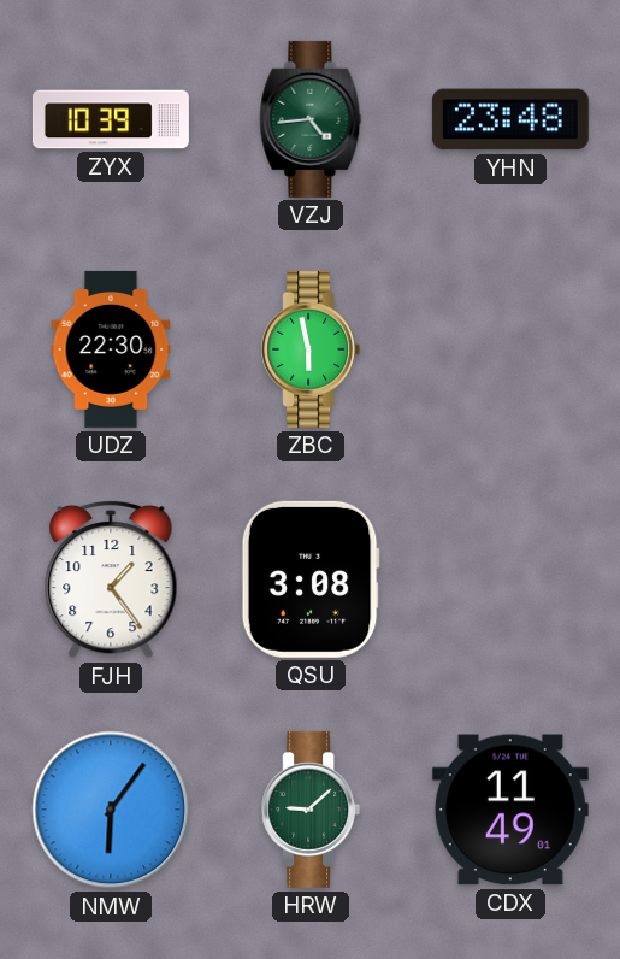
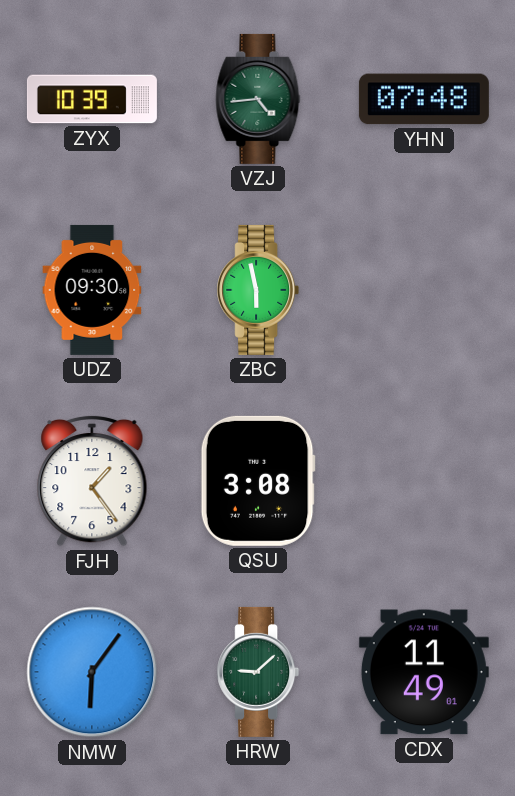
YHN: 23:48 -> 07:48 (424, 99)
UDZ: 22:30 -> 09:30 (92, 290)
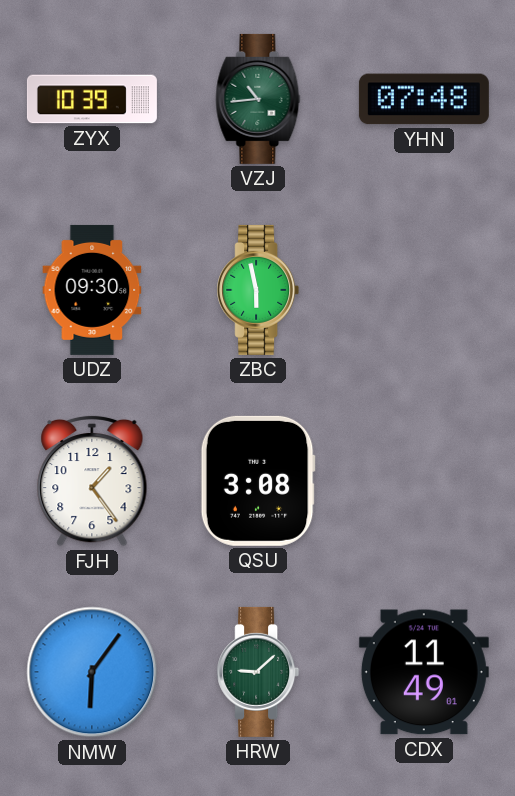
VZJ: 4:44 -> 10:44 (258, 99)
